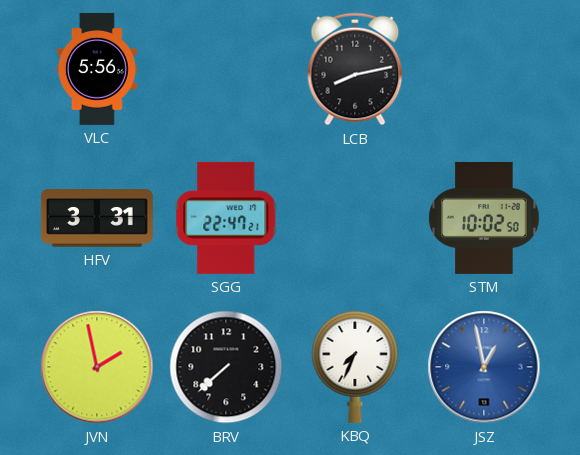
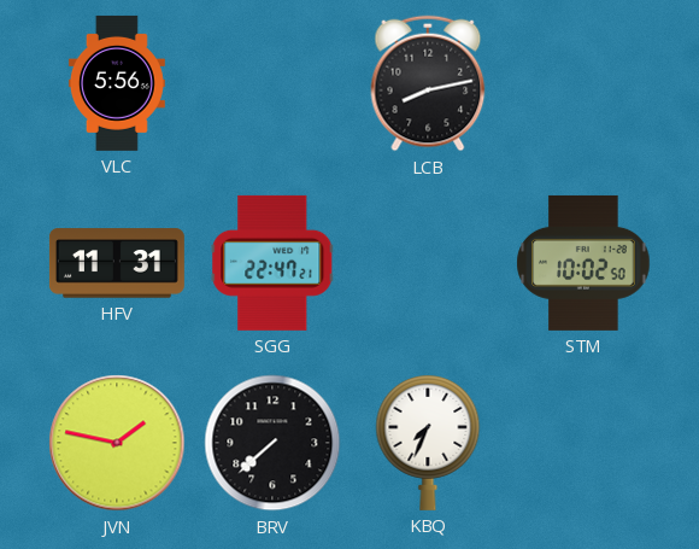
HFV: 3:31 -> 11:31 (117, 263)
JVN: 1:58 -> 1:47 (117, 443)
JSZ: 12:58 -> none (484, 367)
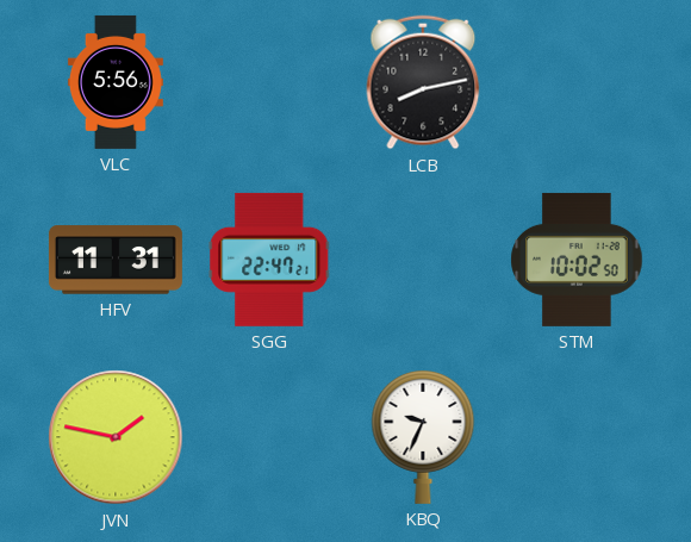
BRV: 7:38 -> none (272, 443)
KBQ: 7:34 -> 9:34 (423, 436)
